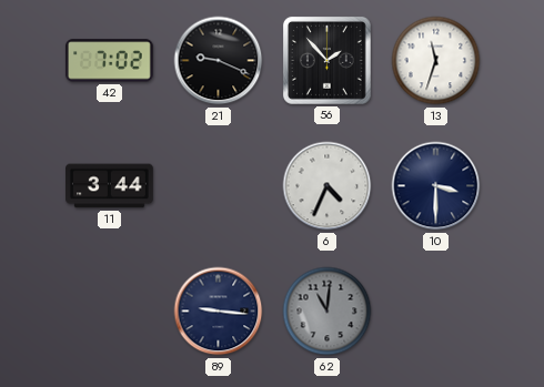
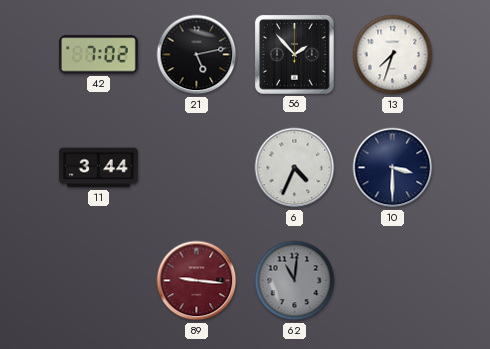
21: 9:19 -> 5:13 (197, 55)
13: 11:33 -> 7:33 (393, 55)
89 dial: navy -> burgundy (197, 281)
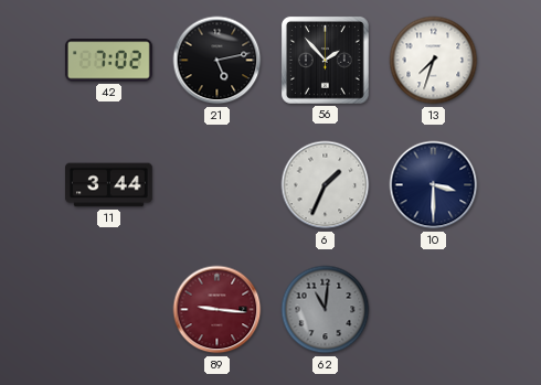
6: 4:34 -> 1:34 (326, 185)
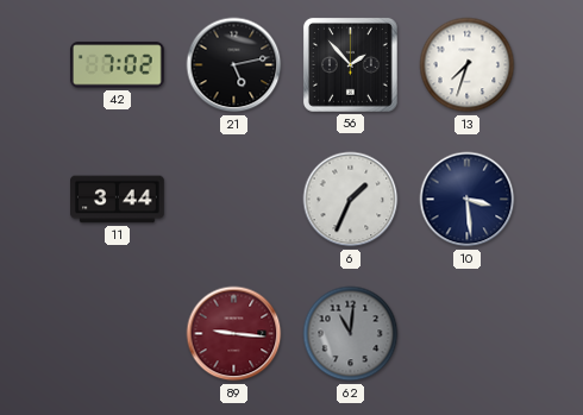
10: 3:30 -> 3:29 (468, 200)
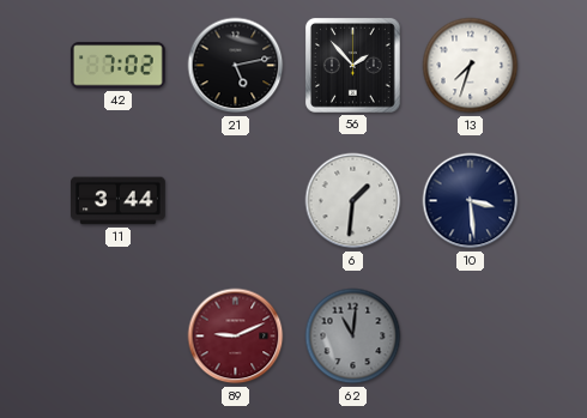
6: 1:34 -> 1:31 (353, 201)
89: 9:16 -> 9:11 (236, 337)
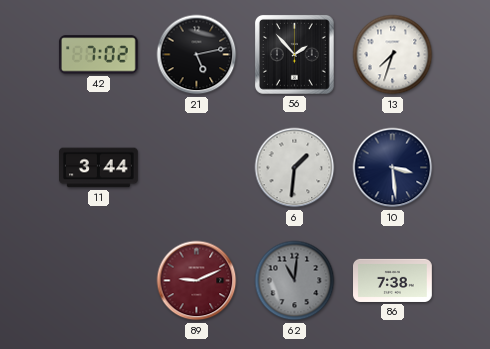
86: none -> 7:38 (393, 280)
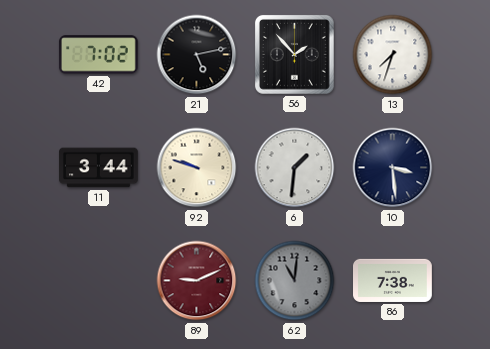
92: none -> 9:48 (197, 168)
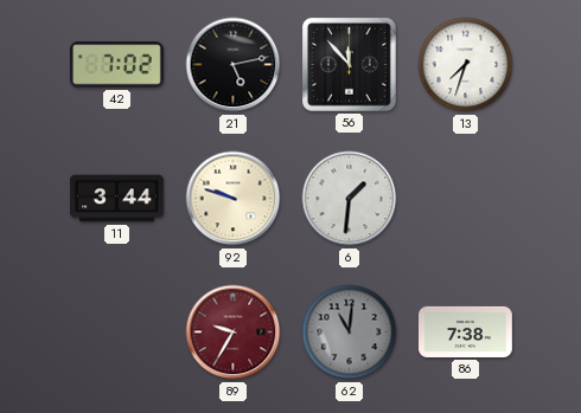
56: 1:53 -> 11:53 (350, 65)
10: 3:29 -> none (393, 168)
89: 9:11 -> 9:35 (234, 333)
